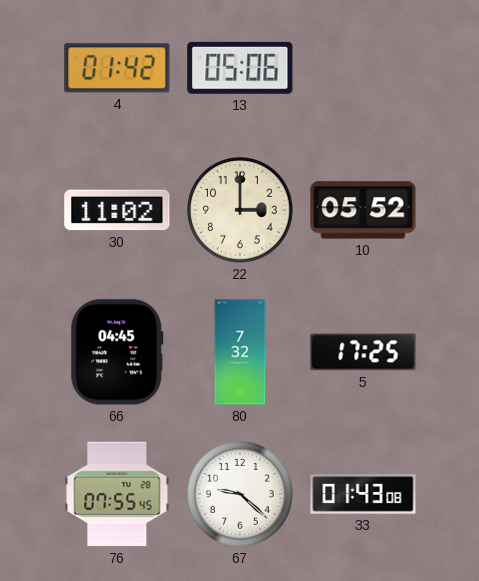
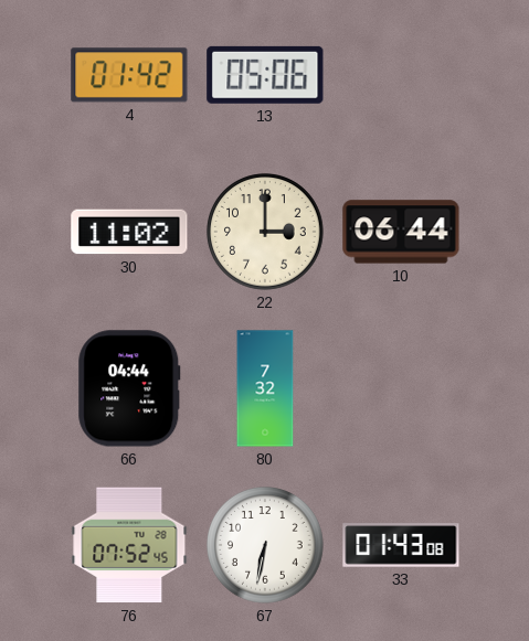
10: 05:52 -> 06:44 (401, 232)
66: 04:45 -> 04:44 (129, 388)
5: 17:25 -> none (363, 352)
76: 07:55 -> 07:52 (129, 545)
67: 9:22 -> 6:32 (266, 546)
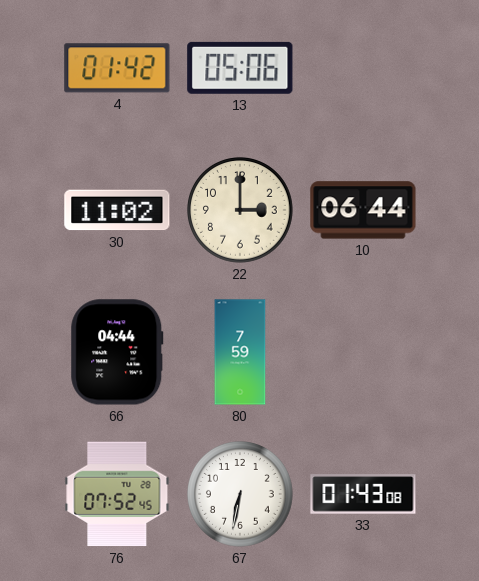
80: 7:32 -> 7:59 (240, 352)
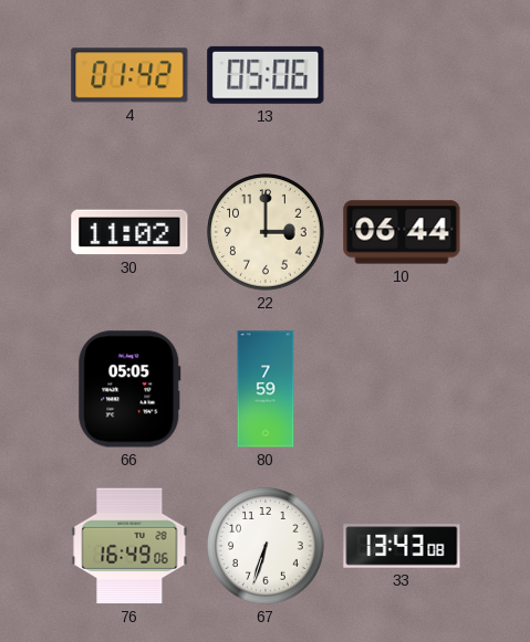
66: 04:44 -> 05:05 (129, 389)
76: 07:52 -> 16:49 (129, 546)
67: 6:32 -> 6:33 (267, 547)
33: 01:43 -> 13:43 (402, 546)
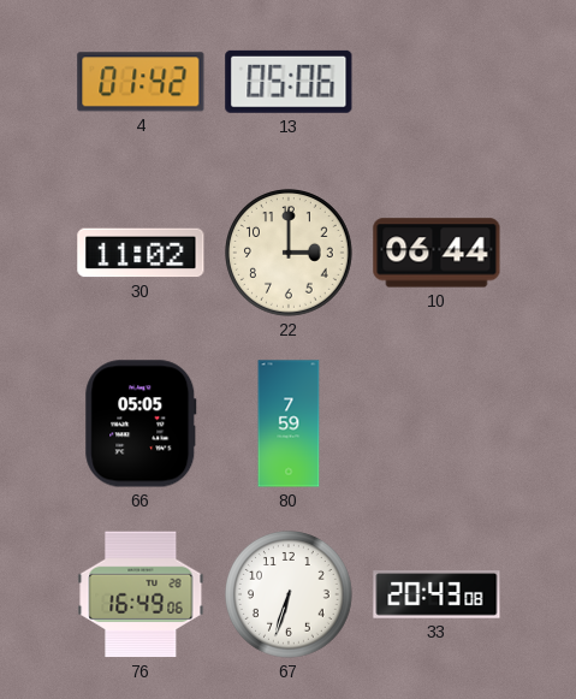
33: 13:43 -> 20:43 (437, 594)
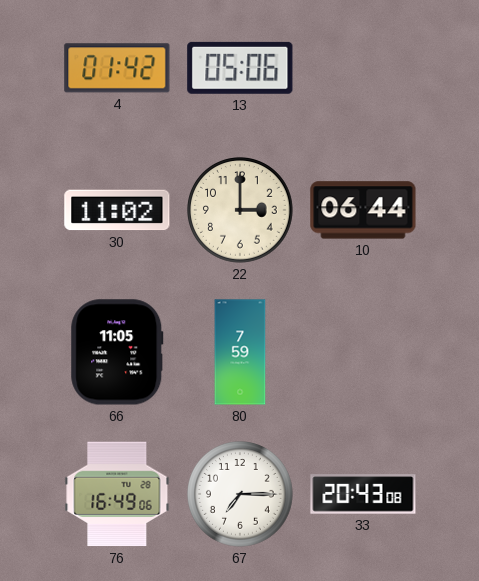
66: 05:05 -> 11:05 (117, 352)
67: 6:33 -> 7:15 (241, 495)
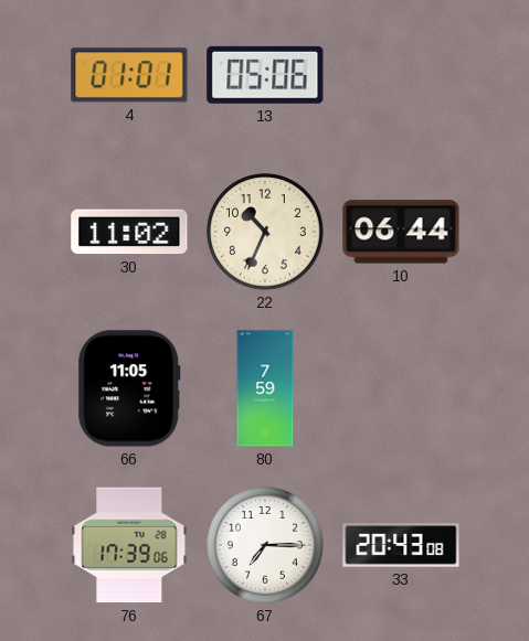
4: 01:42 -> 01:01 (129, 75)
22: 3:00 -> 10:34 (266, 233)
76: 16:49 -> 17:39 (129, 545)
